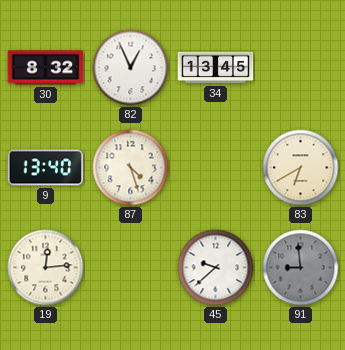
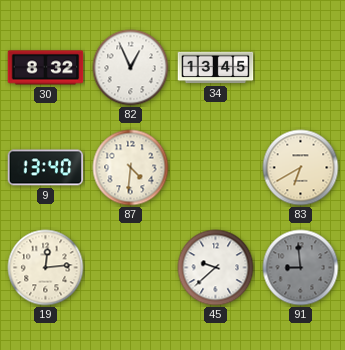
87: 4:27 -> 4:31 (131, 168)
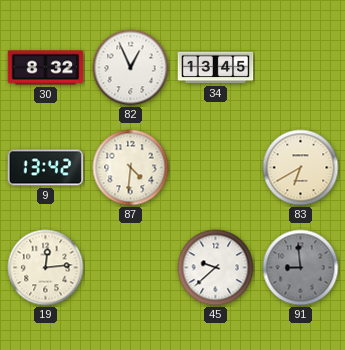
9: 13:40 -> 13:42 (46, 168)
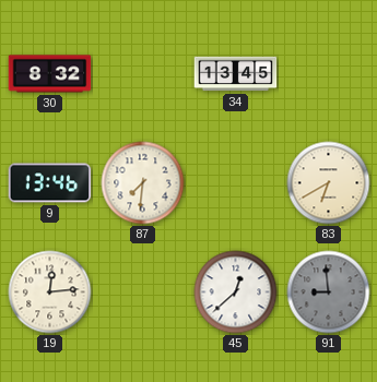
82: 12:56 -> none (131, 68)
9: 13:42 -> 13:46 (50, 183)
87: 4:31 -> 7:31 (143, 183)
45: 9:38 -> 12:38 (236, 293)
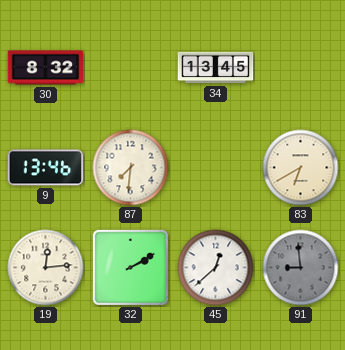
32: none -> 2:10 (130, 267)
